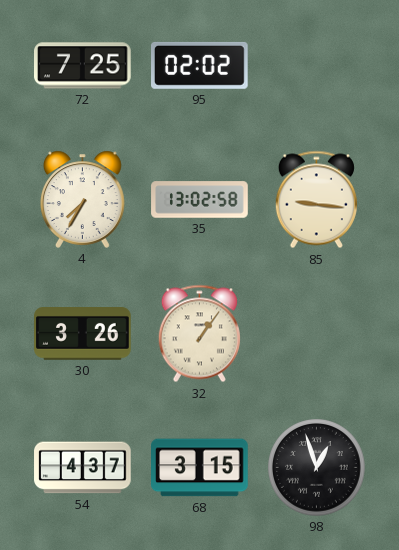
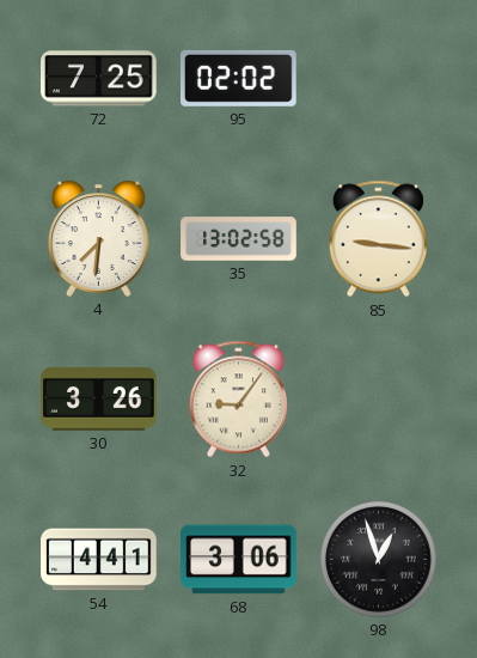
4: 7:35 -> 7:31 (99, 238)
32: 1:06 -> 9:06 (238, 400)
54: 4:37 -> 4:41 (99, 560)
68: 3:15 -> 3:06 (239, 560)
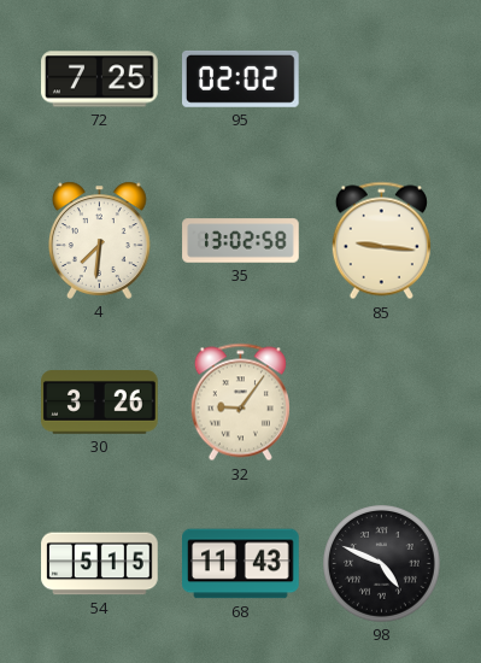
54: 4:41 -> 5:15 (100, 564)
68: 3:06 -> 11:43 (241, 564)
98: 12:57 -> 4:49 (382, 564)
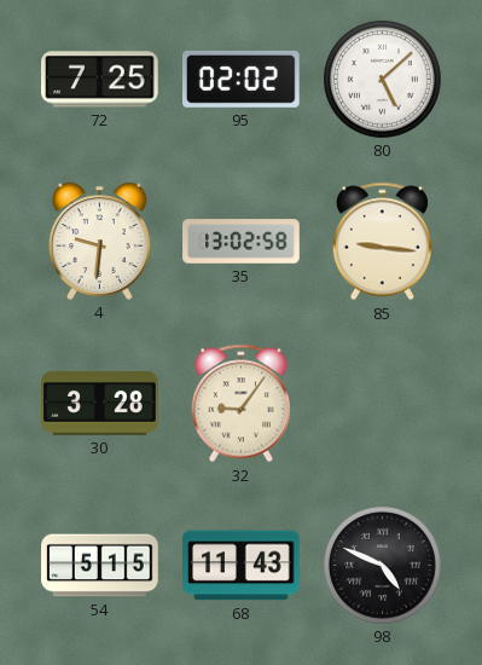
80: none -> 5:08 (383, 80)
4: 7:31 -> 9:31 (100, 241)
30: 3:26 -> 3:28 (100, 404)
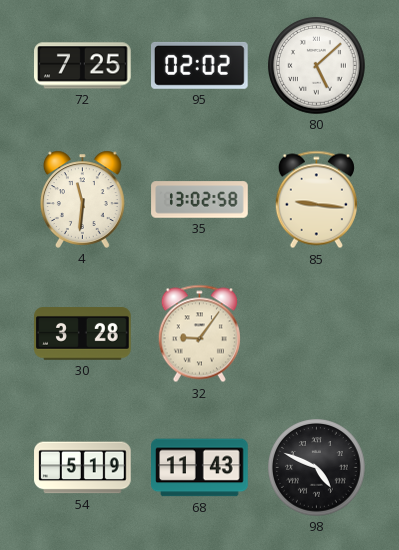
4: 9:31 -> 11:31 (83, 199)
54: 5:15 -> 5:19 (83, 468)
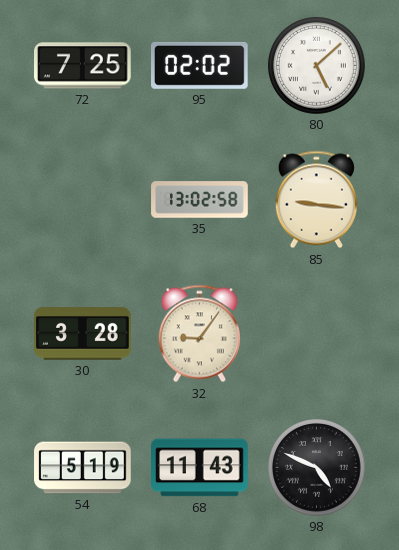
4: 11:31 -> none (83, 199)
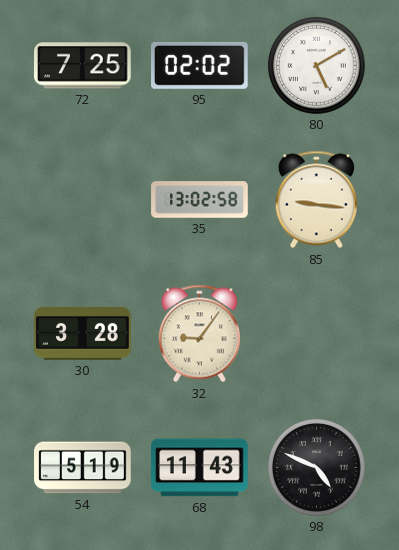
80: 5:08 -> 5:10 (317, 66)
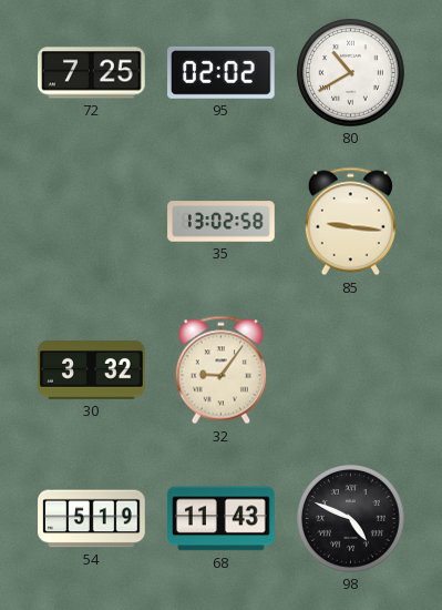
80: 5:10 -> 10:40 (351, 73)
30: 3:28 -> 3:32 (92, 370)
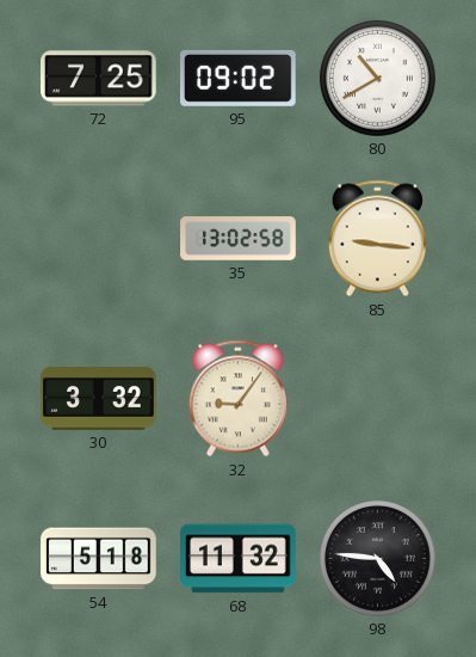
95: 02:02 -> 09:02 (239, 78)
54: 5:19 -> 5:18 (99, 559)
68: 11:43 -> 11:32 (239, 559)
98: 4:49 -> 4:46 (378, 559)
